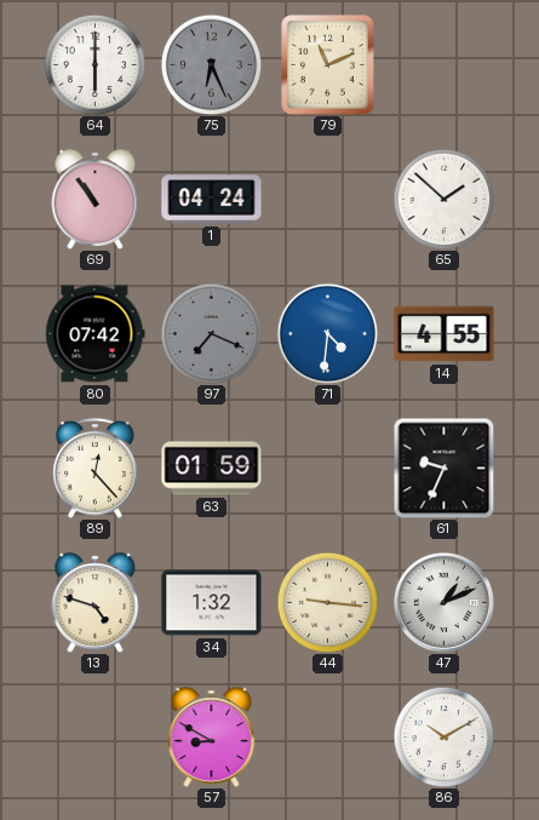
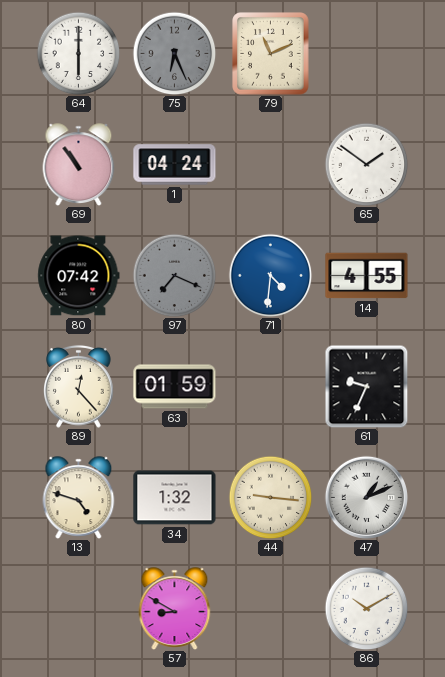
65: 1:52 -> 1:51 (366, 164)
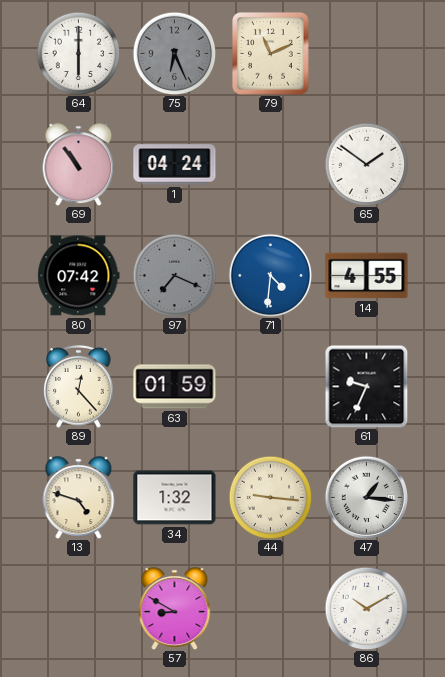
47: 1:11 -> 1:16 (366, 497)
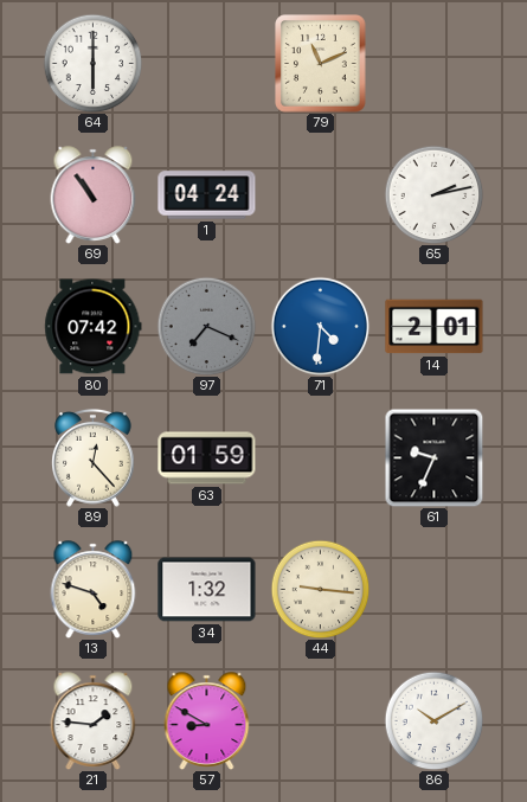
75: 6:26 -> none (174, 53)
65: 1:51 -> 2:13 (433, 194)
14: 4:55 -> 2:01 (435, 327)
47: 1:16 -> none (366, 497)
21: none -> 1:46 (94, 721)
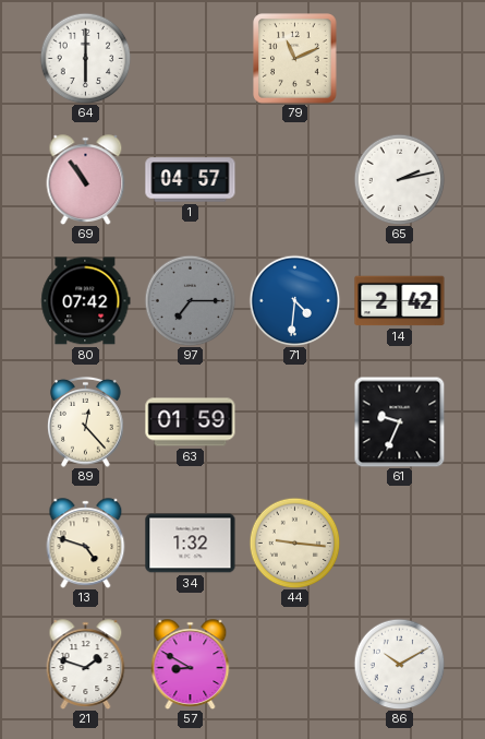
1: 04:24 -> 04:57 (191, 180)
97: 7:19 -> 7:15 (190, 300)
14: 2:01 -> 2:42 (400, 301)
21: 1:46 -> 1:48 (86, 665)
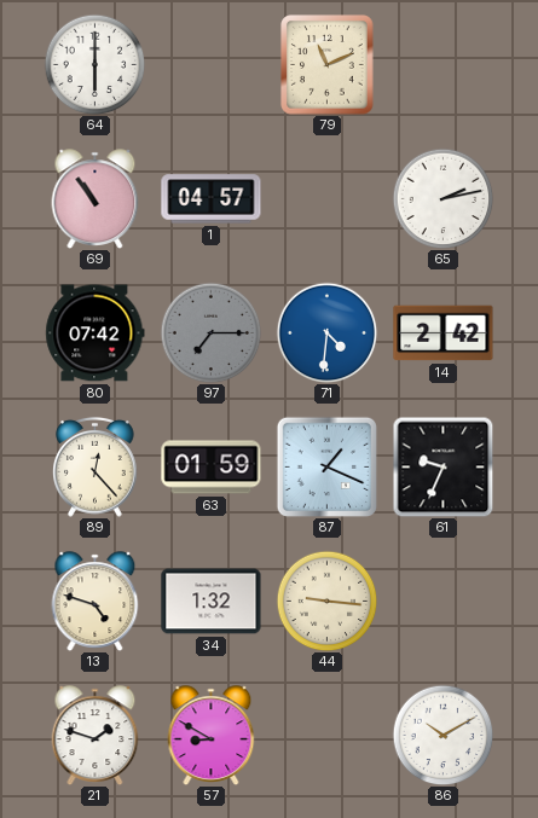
87: none -> 1:19 (326, 466)
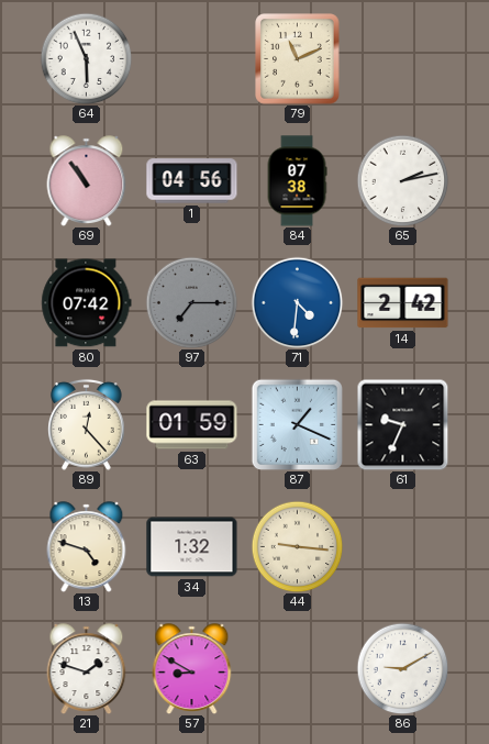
64: 6:00 -> 5:56 (86, 58)
1: 04:57 -> 04:56 (192, 181)
84: none -> 07:38 (297, 181)
86: 10:10 -> 9:10 (402, 668)
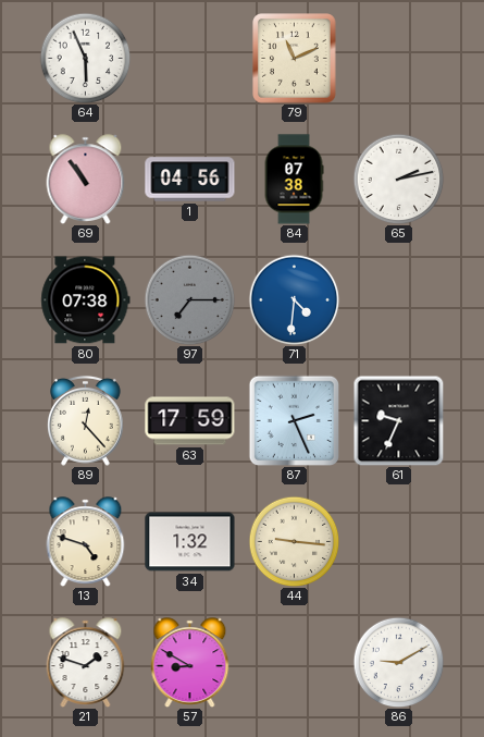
80: 07:42 -> 07:38 (86, 300)
14: 2:42 -> none (403, 303)
63: 01:59 -> 17:59 (190, 421)
87: 1:19 -> 2:26 (294, 420)
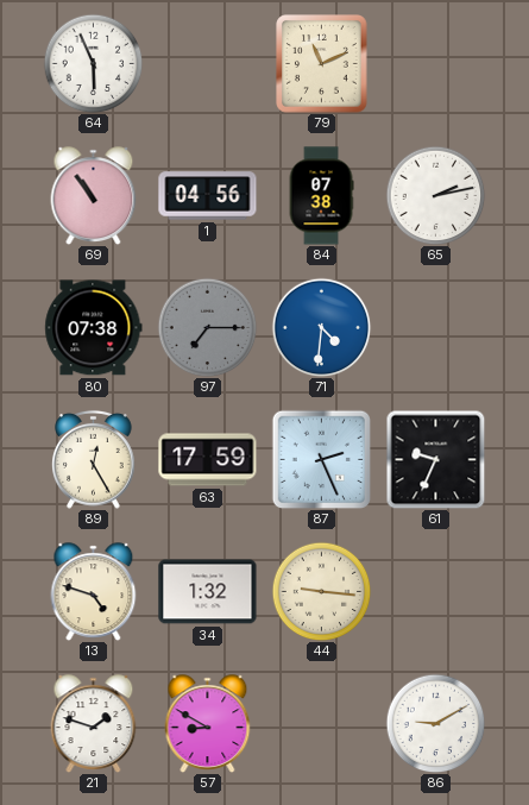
89: 12:23 -> 12:25 (94, 459)
